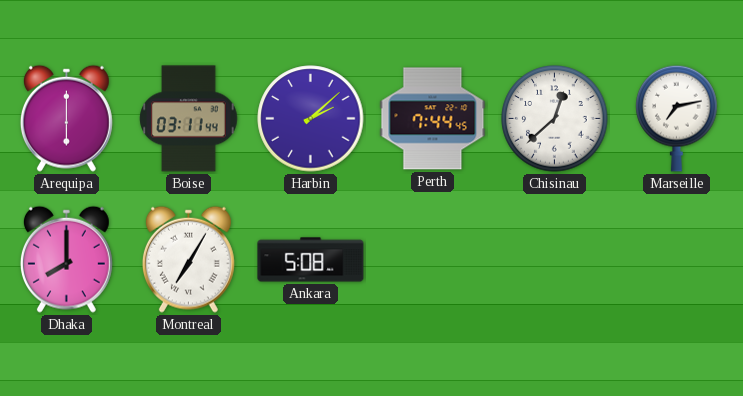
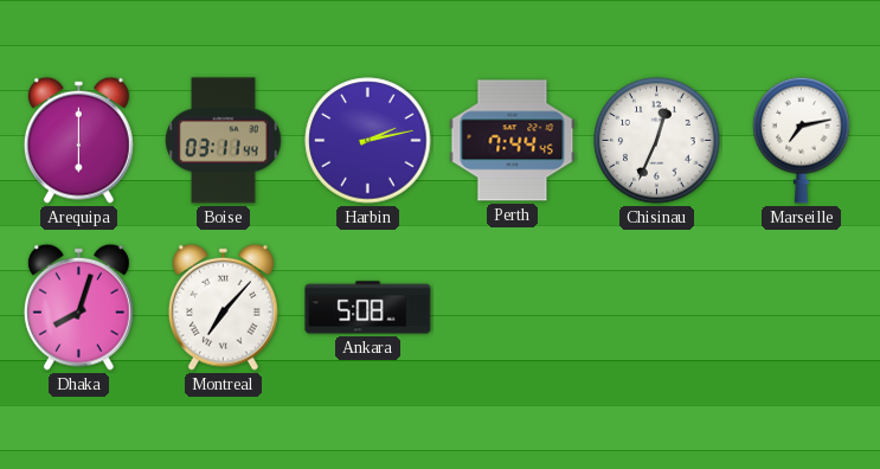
Harbin: 2:08 -> 2:13 (368, 141)
Chisinau: 12:38 -> 12:34 (657, 141)
Dhaka: 8:00 -> 8:03 (78, 307)
Montreal: 7:05 -> 7:07 (223, 307)
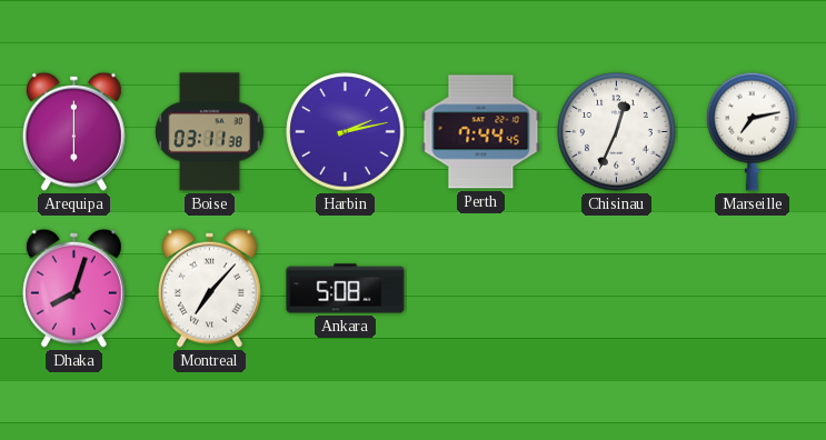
Boise: 03:11:44 -> 03:11:38 (210, 132)
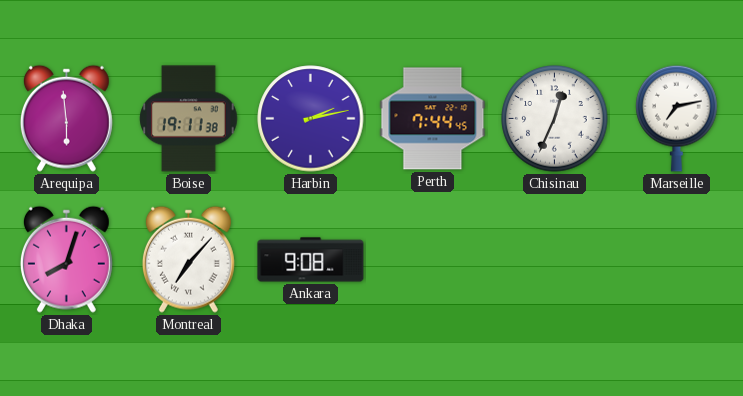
Arequipa: 6:00 -> 5:59 (66, 118)
Boise: 03:11 -> 19:11 (189, 119)
Ankara: 5:08 -> 9:08 (311, 260)
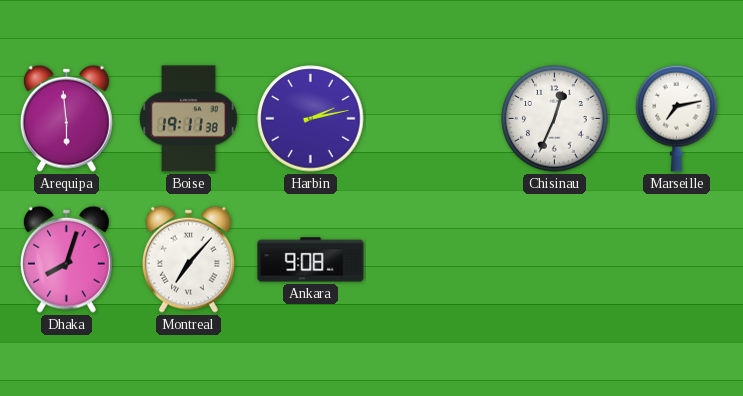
Perth: 7:44 -> none (433, 119)
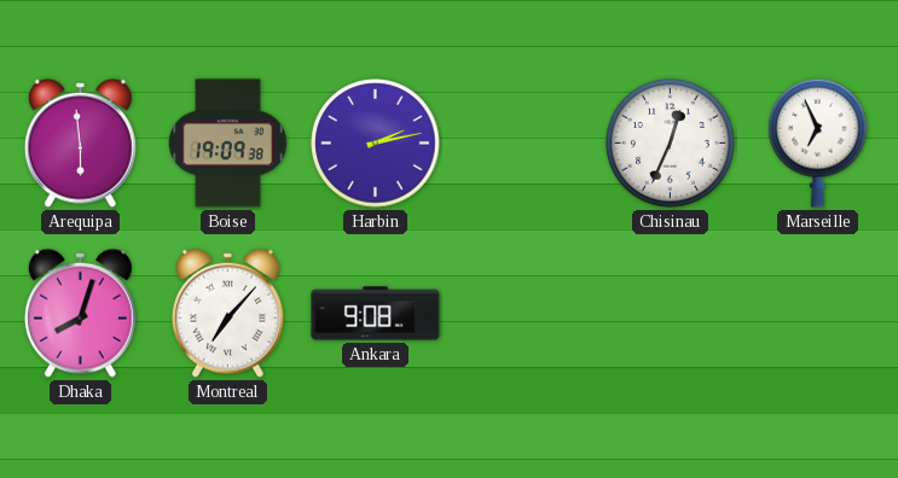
Boise: 19:11 -> 19:09 (228, 144)
Marseille: 7:13 -> 6:56 (818, 142)
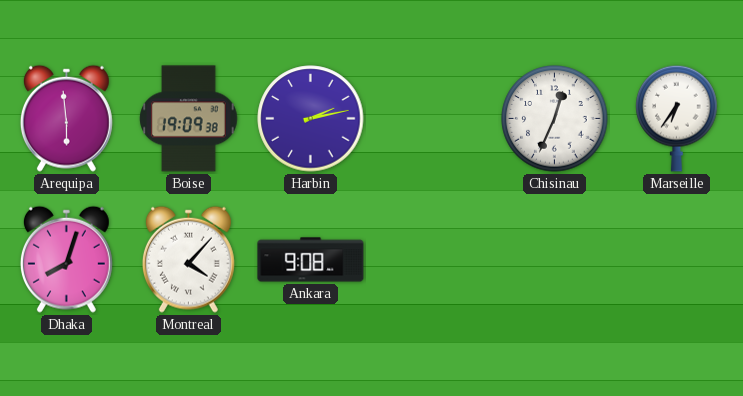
Marseille: 6:56 -> 6:36 (677, 118)
Montreal: 7:07 -> 4:07 (188, 259)
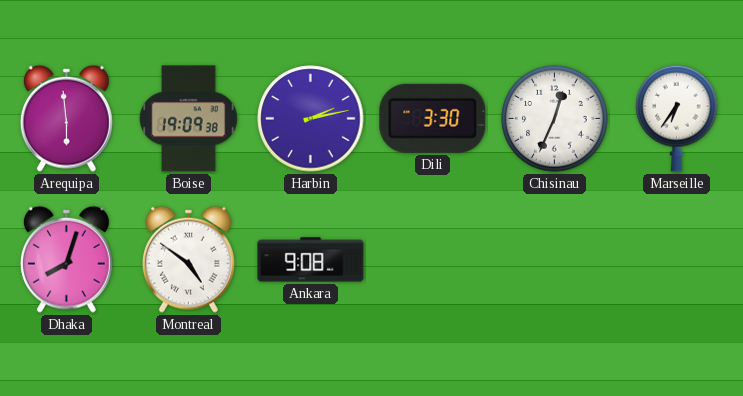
Dili: none -> 3:30 (433, 118)
Montreal: 4:07 -> 4:51 (188, 259)
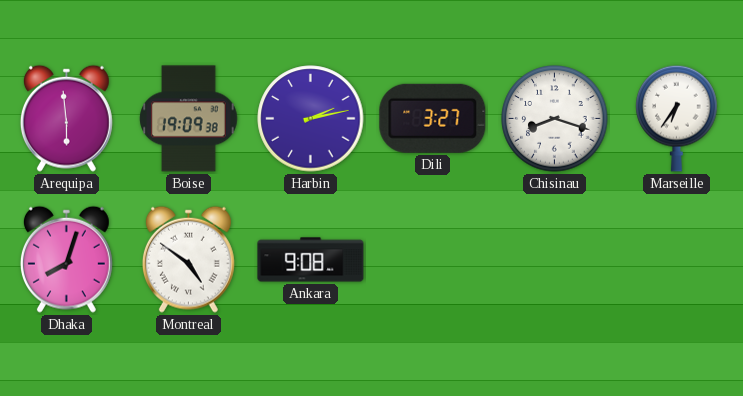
Dili: 3:30 -> 3:27 (433, 118)
Chisinau: 12:34 -> 8:18 (555, 119)
